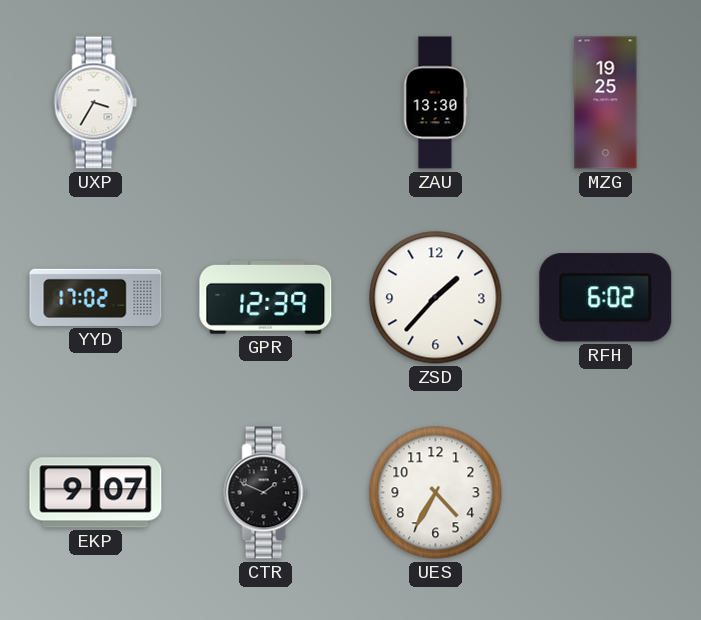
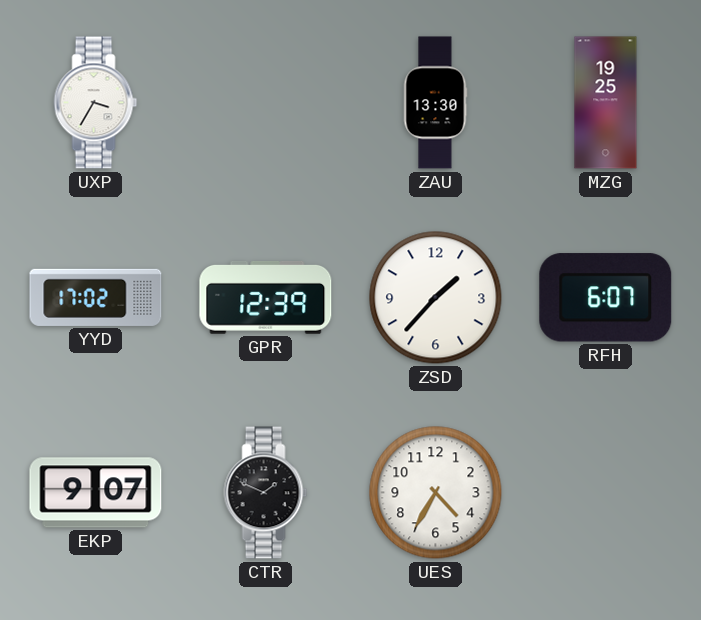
RFH: 6:02 -> 6:07 (606, 298)
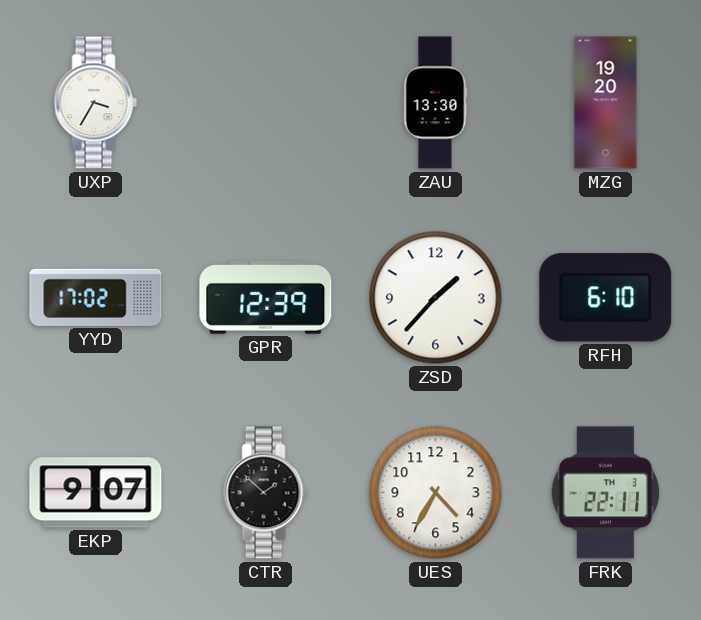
MZG: 19:25 -> 19:20 (606, 103)
RFH: 6:07 -> 6:10 (606, 298)
CTR: 1:49 -> 1:52 (266, 493)
FRK: none -> 22:11 (606, 493)
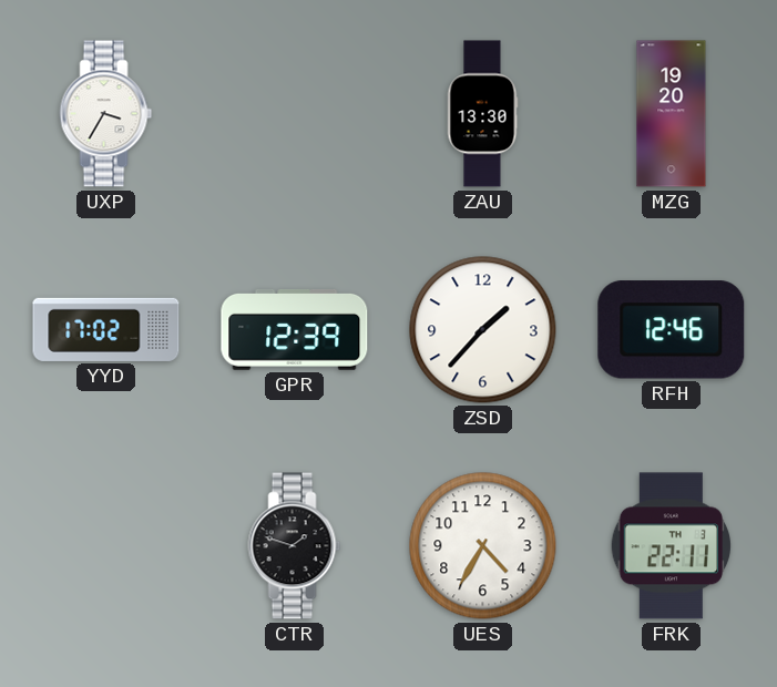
RFH: 6:10 -> 12:46 (672, 330)
EKP: 9:07 -> none (96, 493)
CTR: 1:52 -> 1:48 (295, 546)
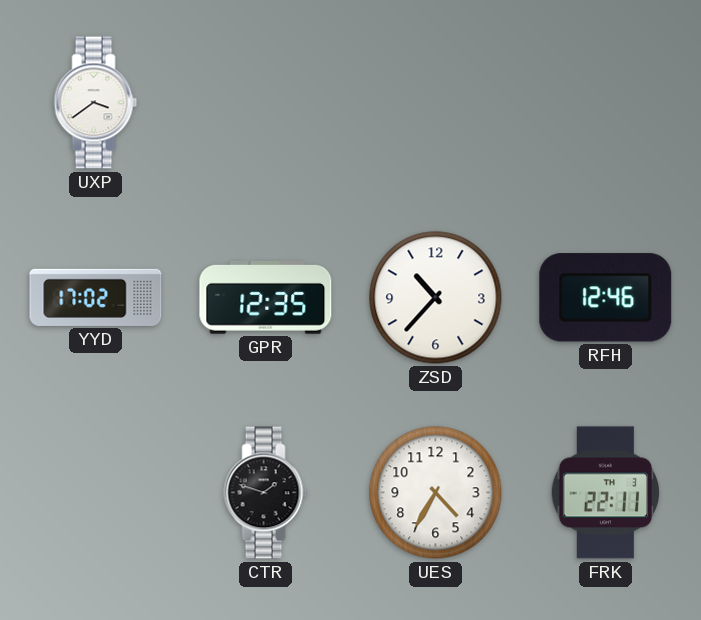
UXP: 3:35 -> 3:39 (96, 103)
ZAU: 13:30 -> none (482, 114)
MZG: 19:20 -> none (672, 114)
GPR: 12:39 -> 12:35 (266, 297)
ZSD: 1:37 -> 10:37 (436, 298)
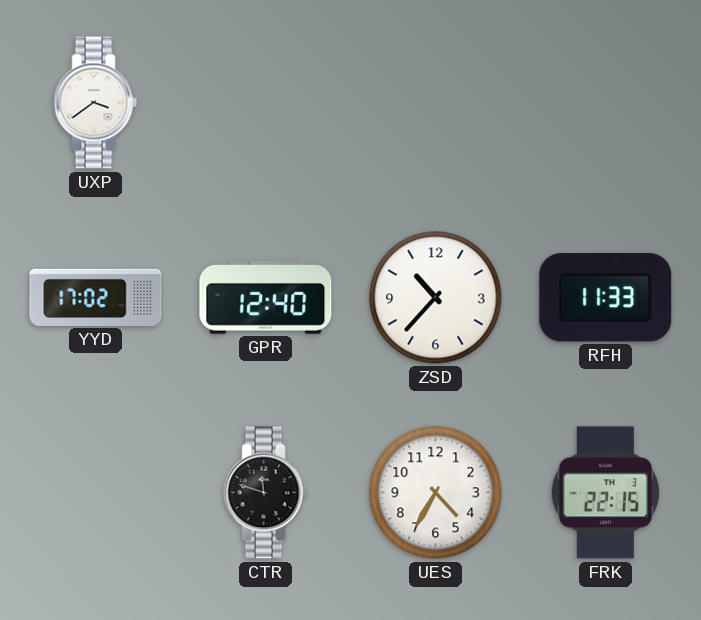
GPR: 12:35 -> 12:40 (266, 297)
RFH: 12:46 -> 11:33 (606, 298)
CTR: 1:48 -> 11:48 (266, 493)
FRK: 22:11 -> 22:15 (606, 493)
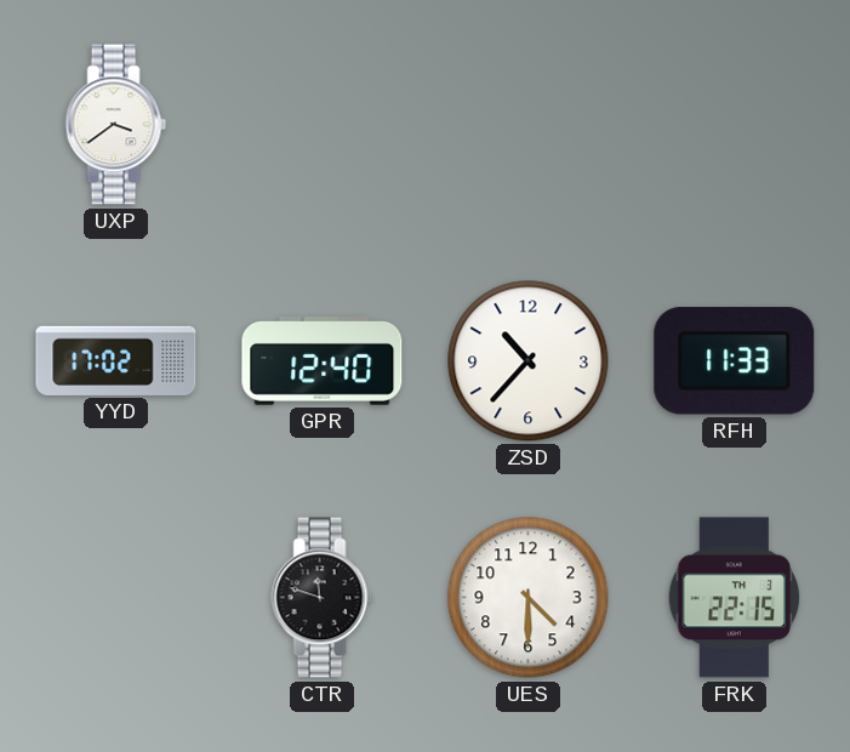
UES: 4:35 -> 4:30 (529, 598)
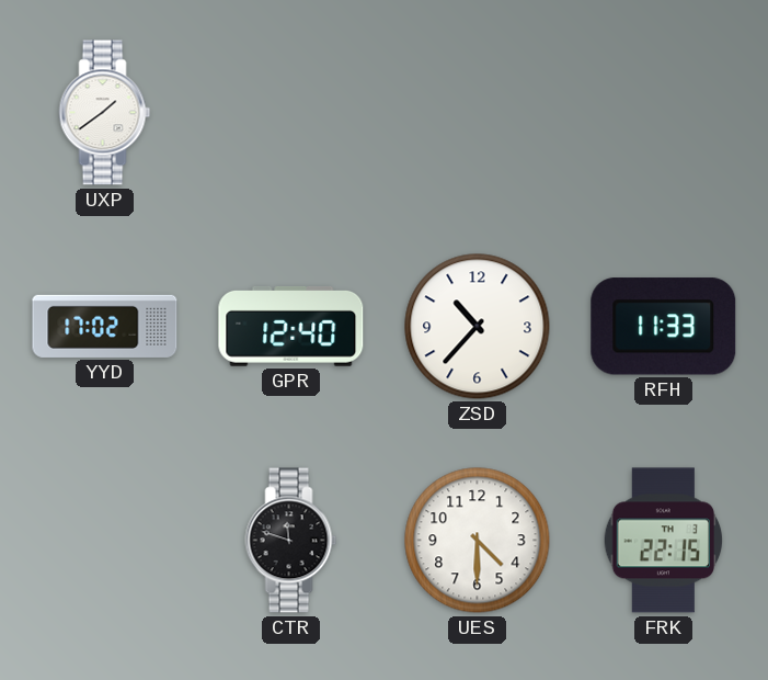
UXP: 3:39 -> 1:39 (105, 113)
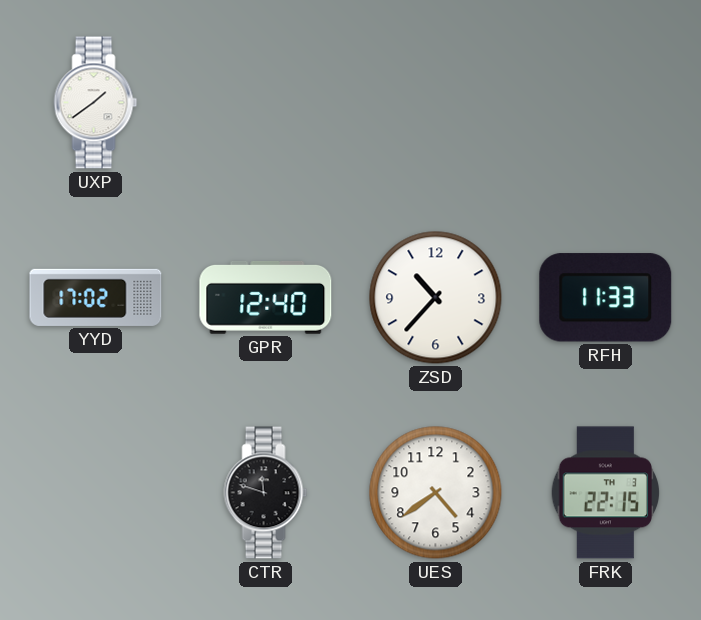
UES: 4:30 -> 4:39 (436, 493)
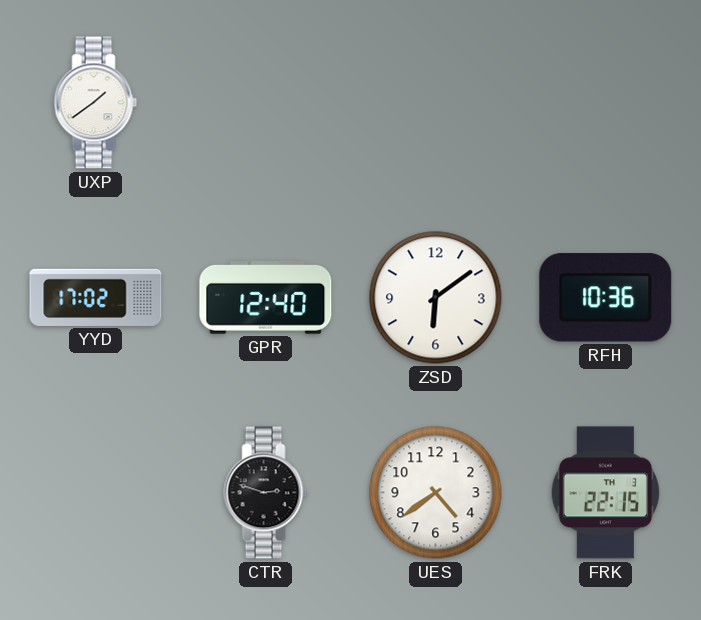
ZSD: 10:37 -> 6:09 (436, 298)
RFH: 11:33 -> 10:36 (606, 298)
CTR: 11:48 -> 2:48 (266, 493)
